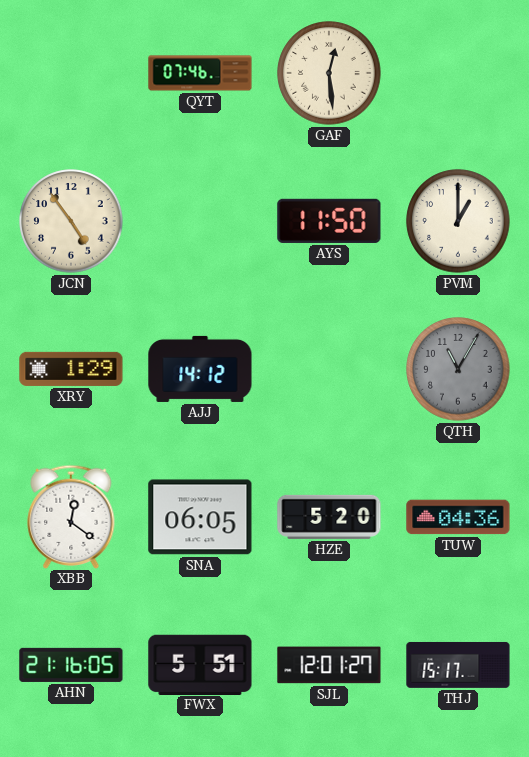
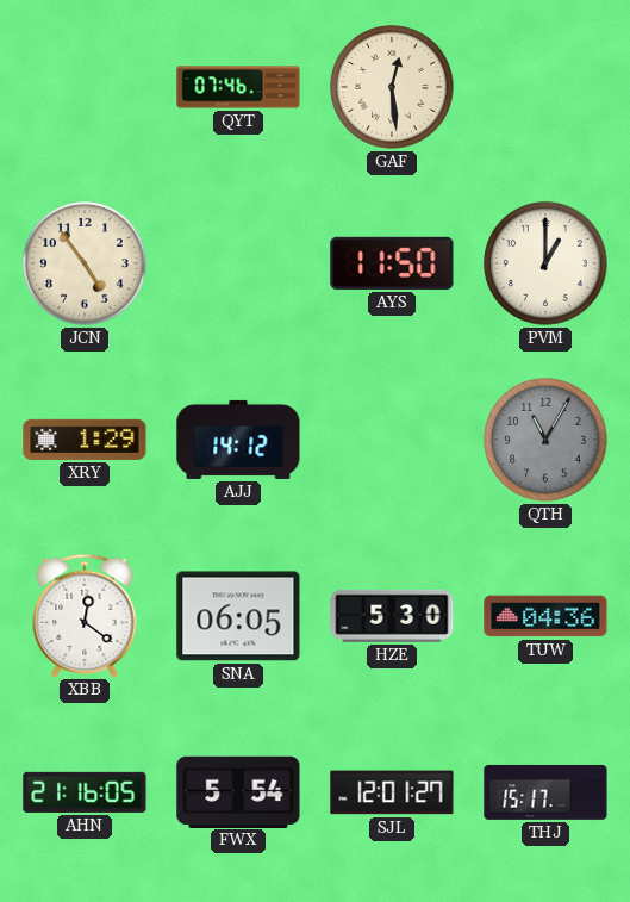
HZE: 5:20 -> 5:30 (392, 616)
FWX: 5:51 -> 5:54 (238, 791)
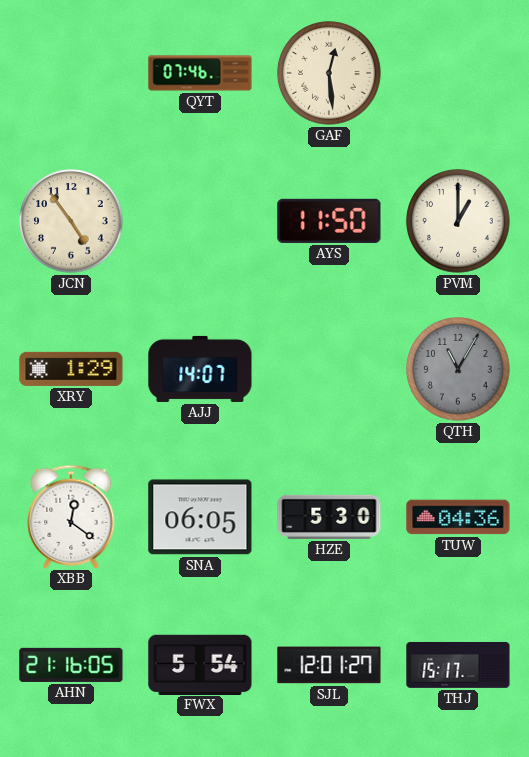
AJJ: 14:12 -> 14:07 (200, 369)
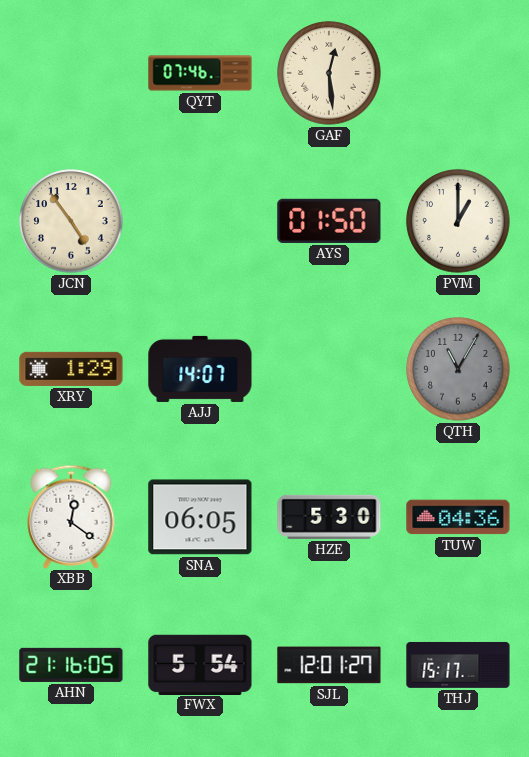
AYS: 11:50 -> 01:50 (329, 221)
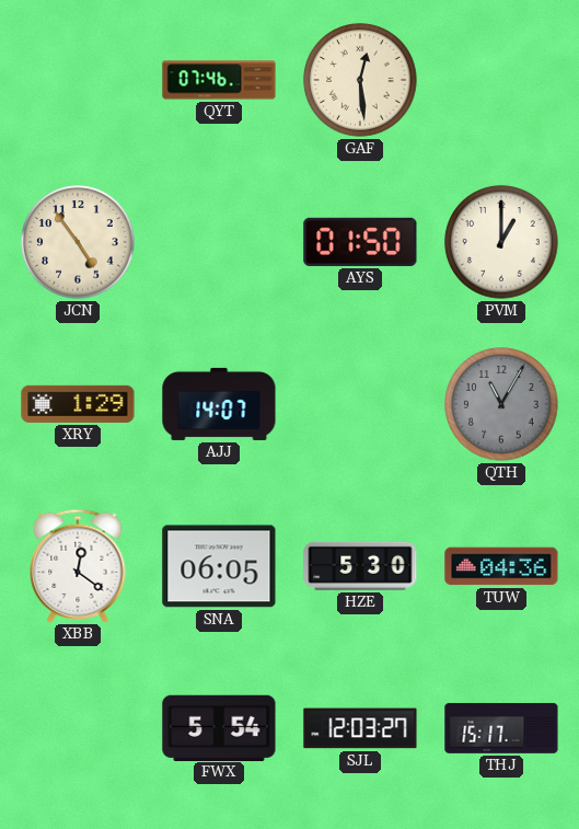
AHN: 21:16 -> none (71, 665)
SJL: 12:01 -> 12:03 (360, 728)
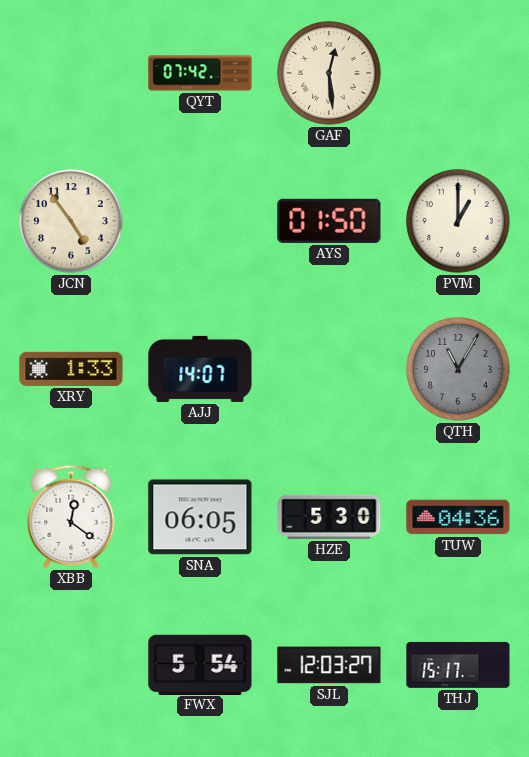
QYT: 07:46 -> 07:42 (200, 73)
XRY: 1:29 -> 1:33 (71, 369)
